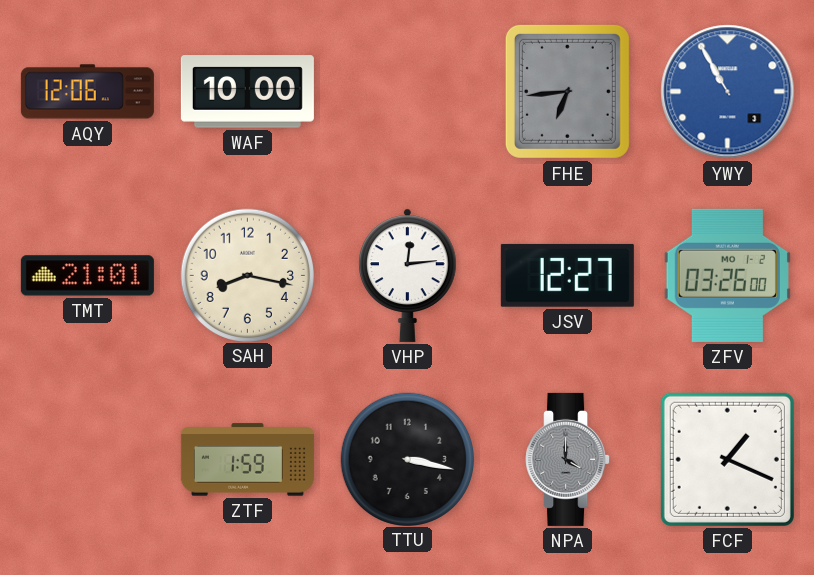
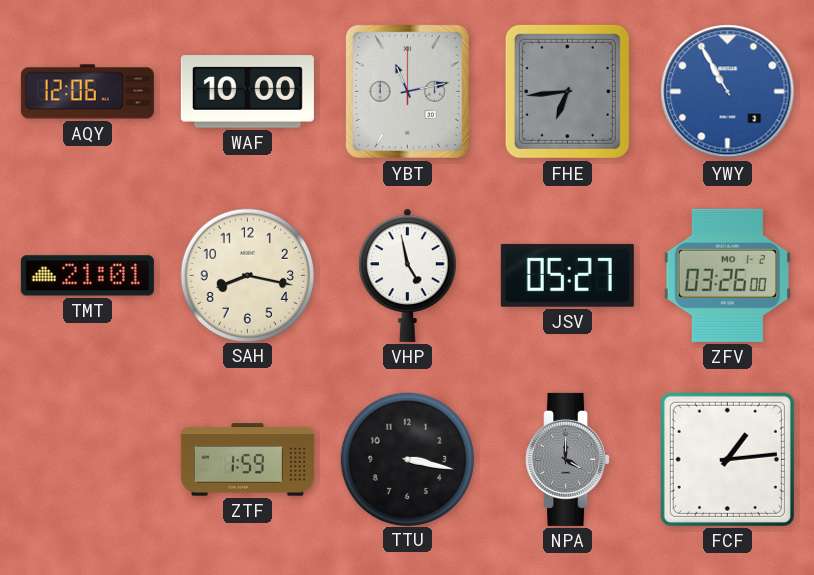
YBT: none -> 11:13 (407, 91)
VHP: 12:14 -> 4:58 (408, 275)
JSV: 12:27 -> 05:27 (567, 275)
FCF: 1:19 -> 1:14 (727, 459)
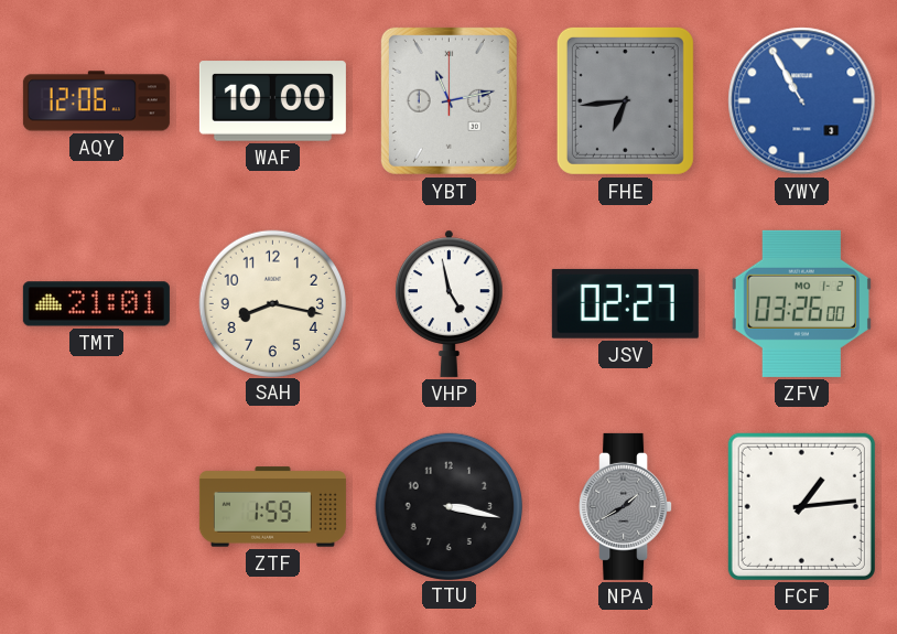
JSV: 05:27 -> 02:27 (625, 303)
NPA: 4:00 -> 1:40 (626, 506)
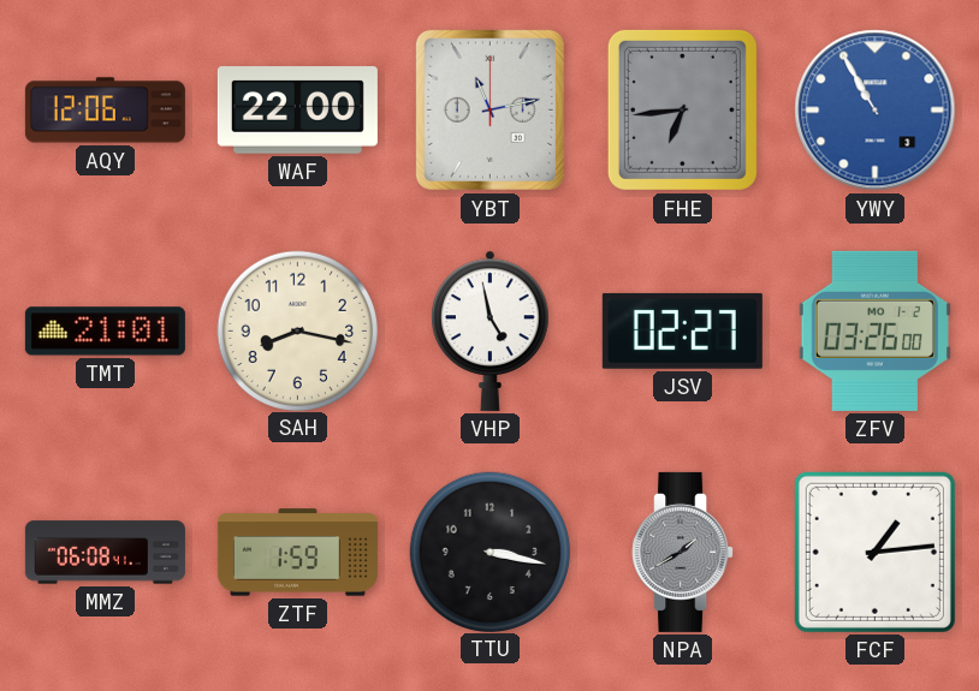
WAF: 10:00 -> 22:00 (297, 111)
MMZ: none -> 06:08 (105, 553)
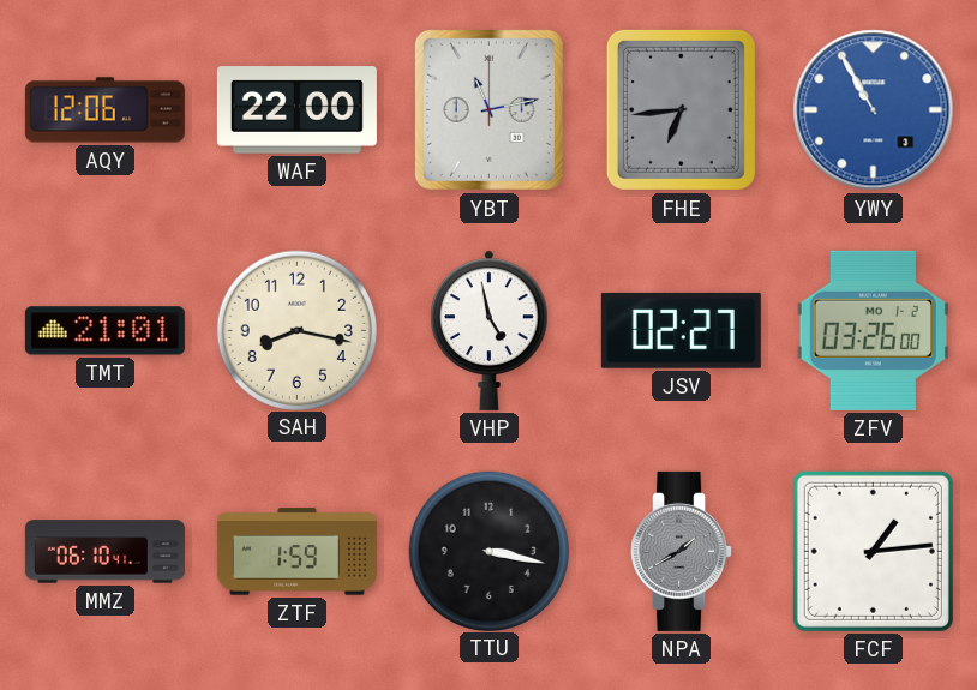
MMZ: 06:08 -> 06:10 (104, 552)
